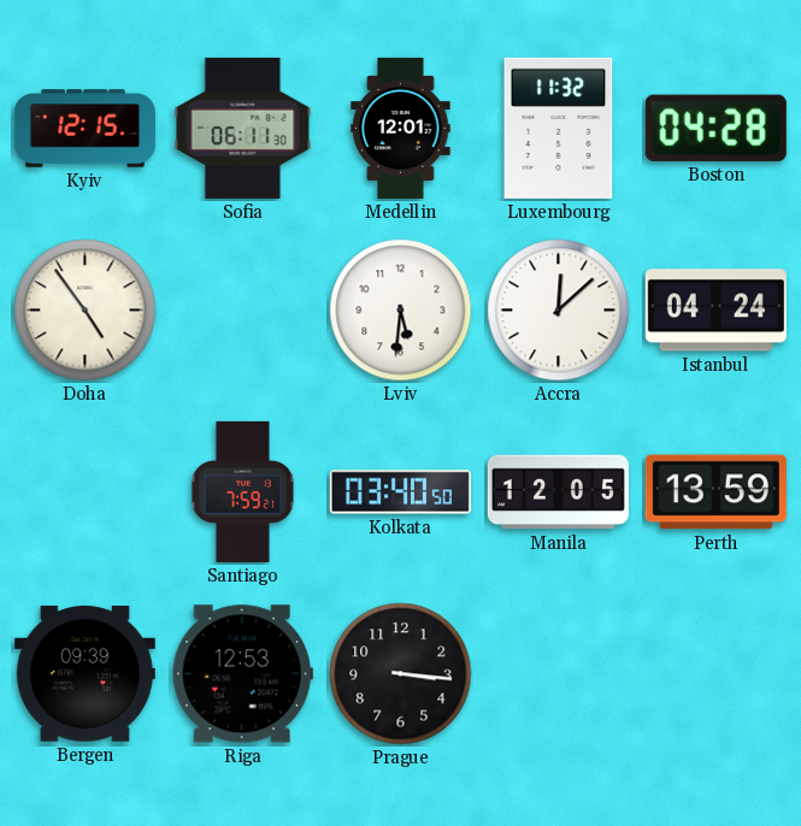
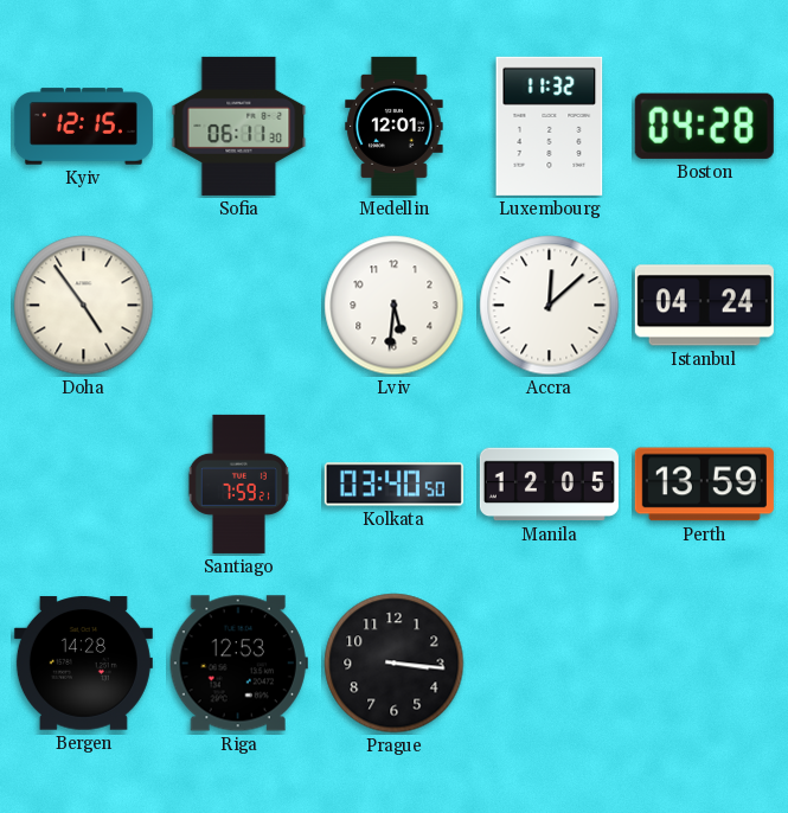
Bergen: 09:39 -> 14:28 (83, 664)
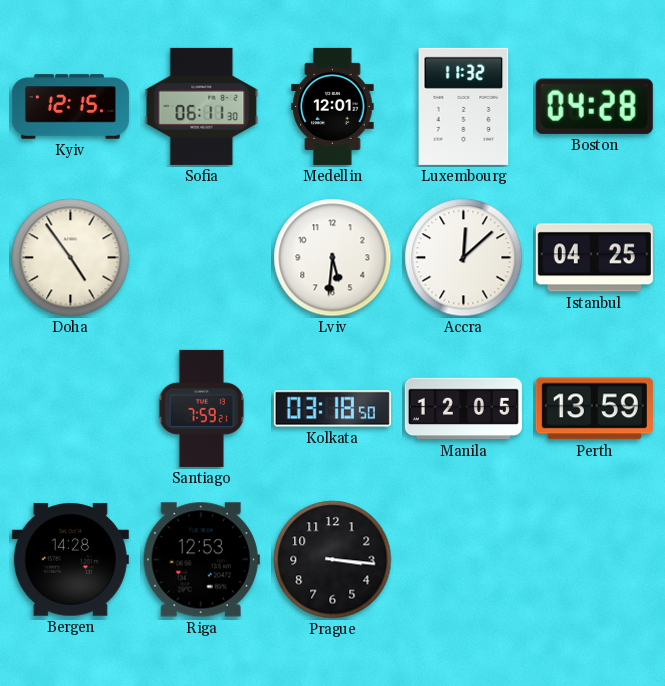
Istanbul: 04:24 -> 04:25 (594, 258)
Kolkata: 03:40 -> 03:18 (332, 409)
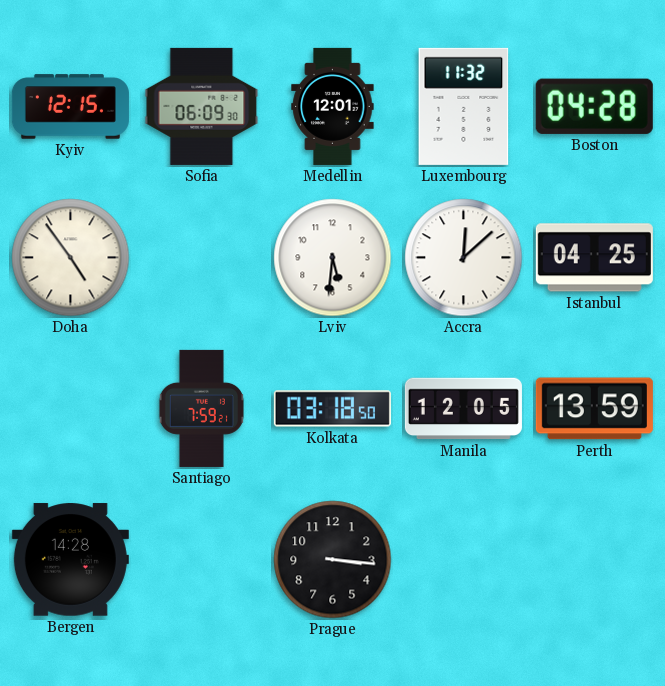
Sofia: 06:11 -> 06:09 (202, 106)
Riga: 12:53 -> none (201, 560)
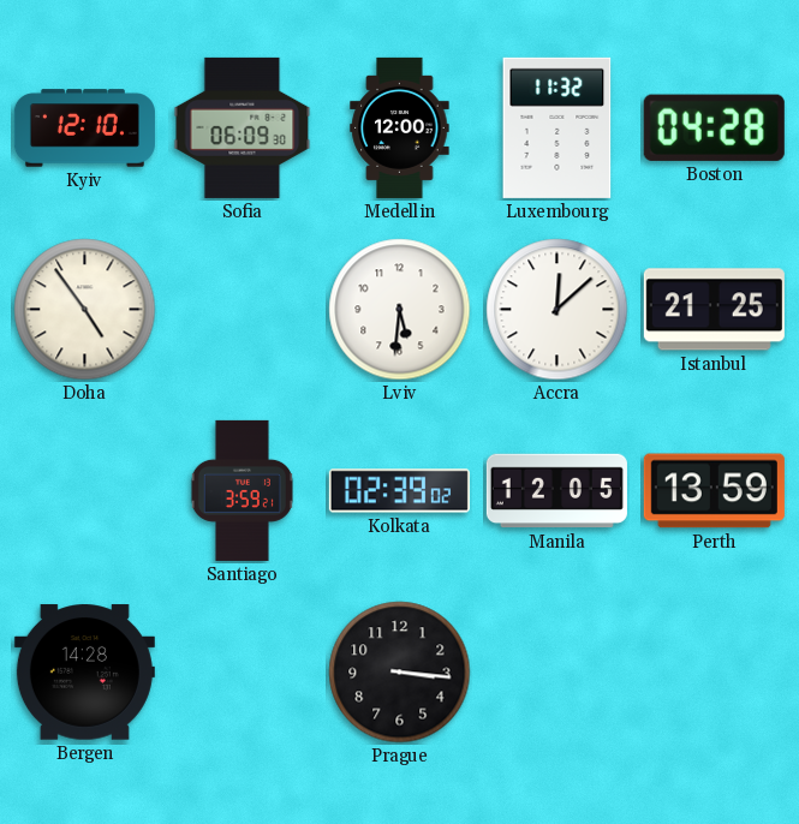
Kyiv: 12:15 -> 12:10 (84, 129)
Medellin: 12:01 -> 12:00 (400, 127)
Istanbul: 04:25 -> 21:25 (714, 310)
Santiago: 7:59 -> 3:59 (242, 490)
Kolkata: 03:18 -> 02:39 (399, 491)
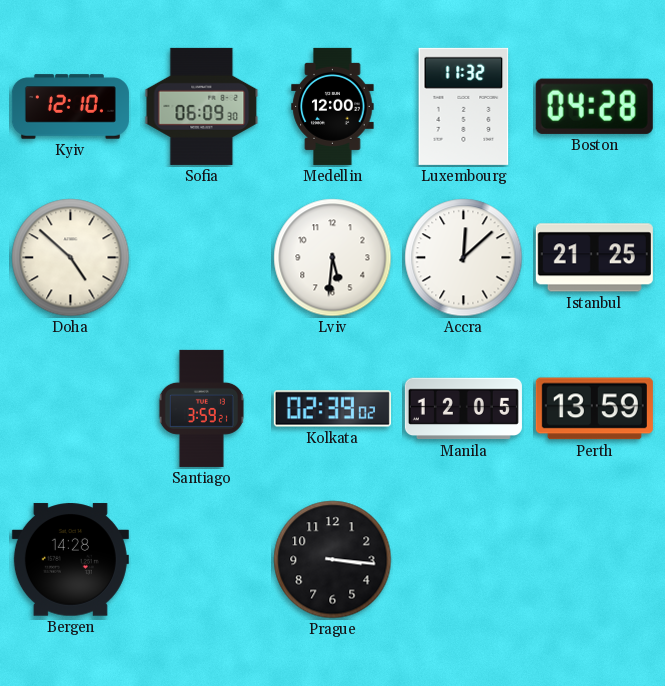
Doha: 4:54 -> 4:52 (71, 258)
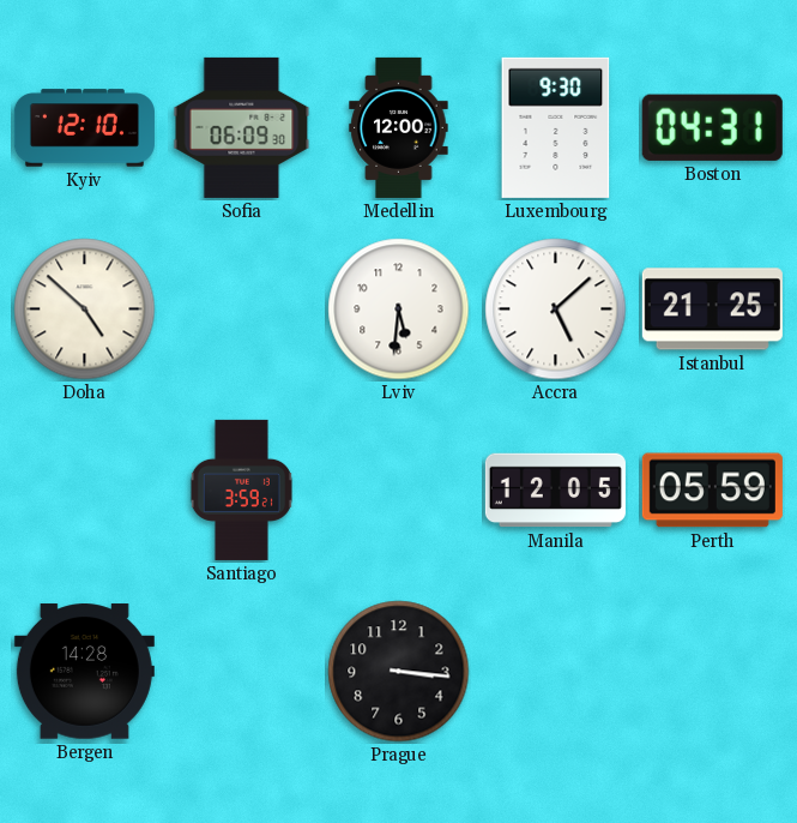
Luxembourg: 11:32 -> 9:30 (556, 127)
Boston: 04:28 -> 04:31 (712, 127)
Accra: 12:08 -> 5:08 (556, 310)
Kolkata: 02:39 -> none (332, 409)
Perth: 13:59 -> 05:59 (712, 491)
